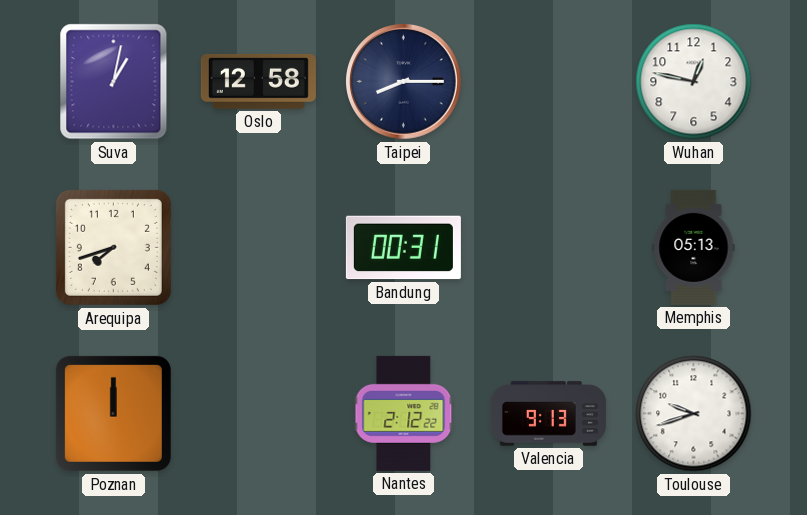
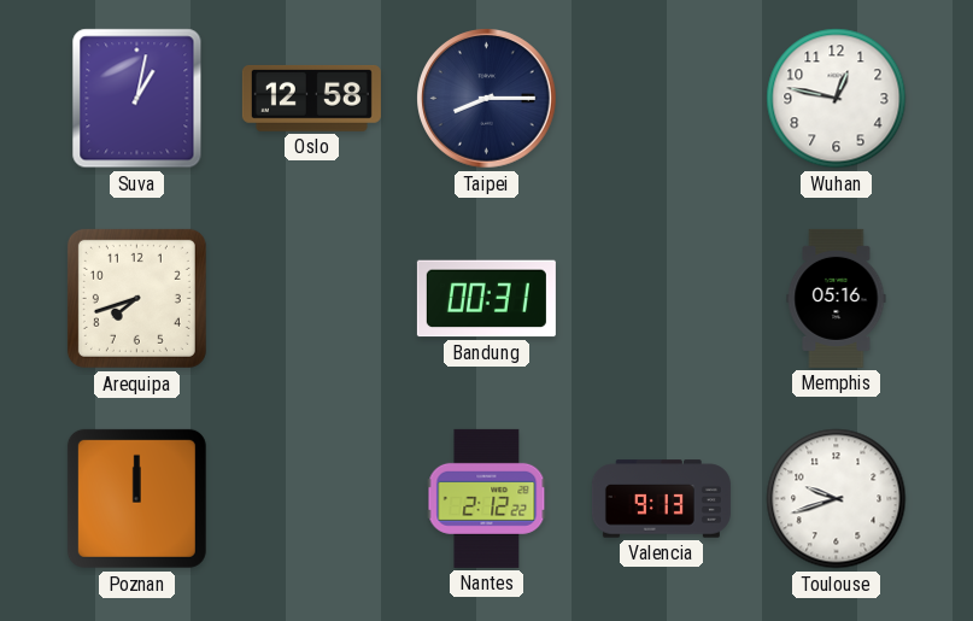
Memphis: 05:13 -> 05:16 (837, 298)
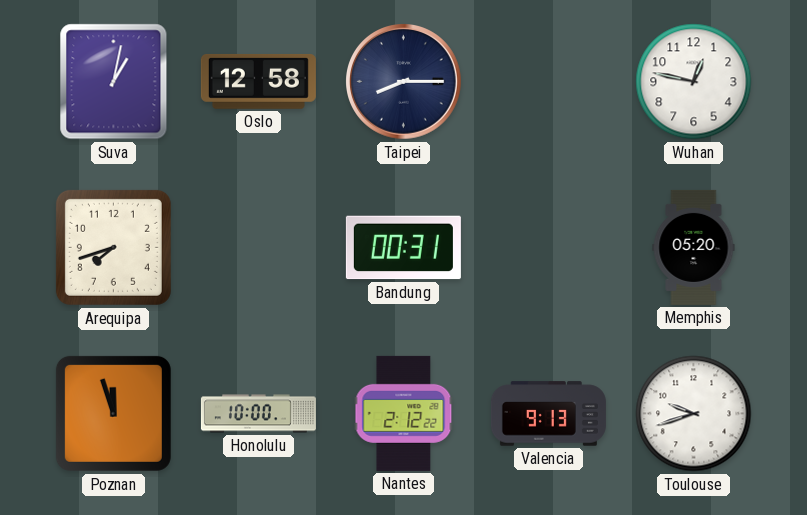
Memphis: 05:16 -> 05:20 (694, 247)
Poznan: 12:00 -> 11:57 (113, 413)
Honolulu: none -> 10:00 (258, 414)
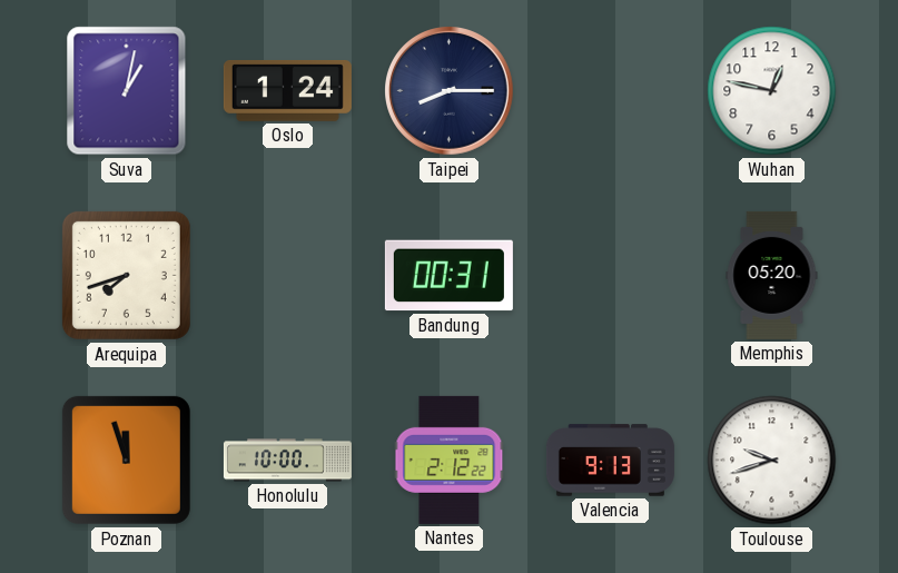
Oslo: 12:58 -> 1:24 (287, 90)
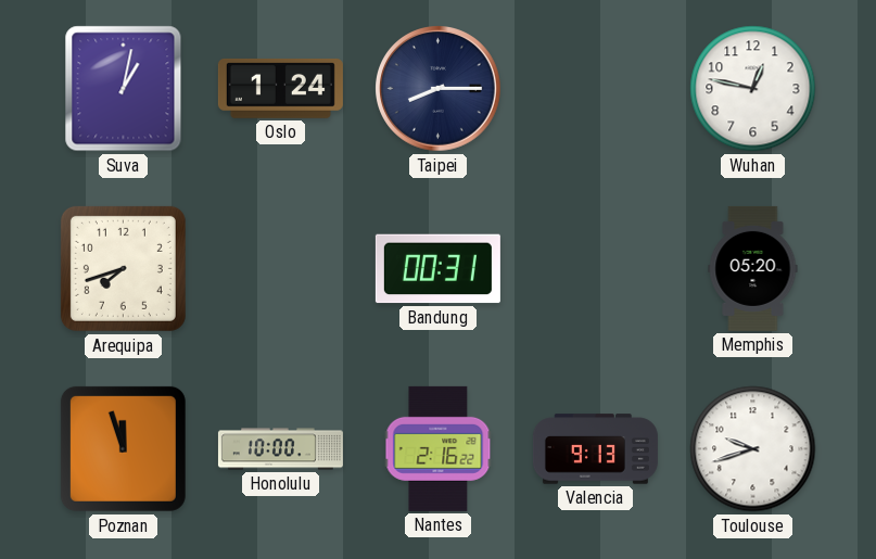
Nantes: 2:12 -> 2:16 (439, 448)
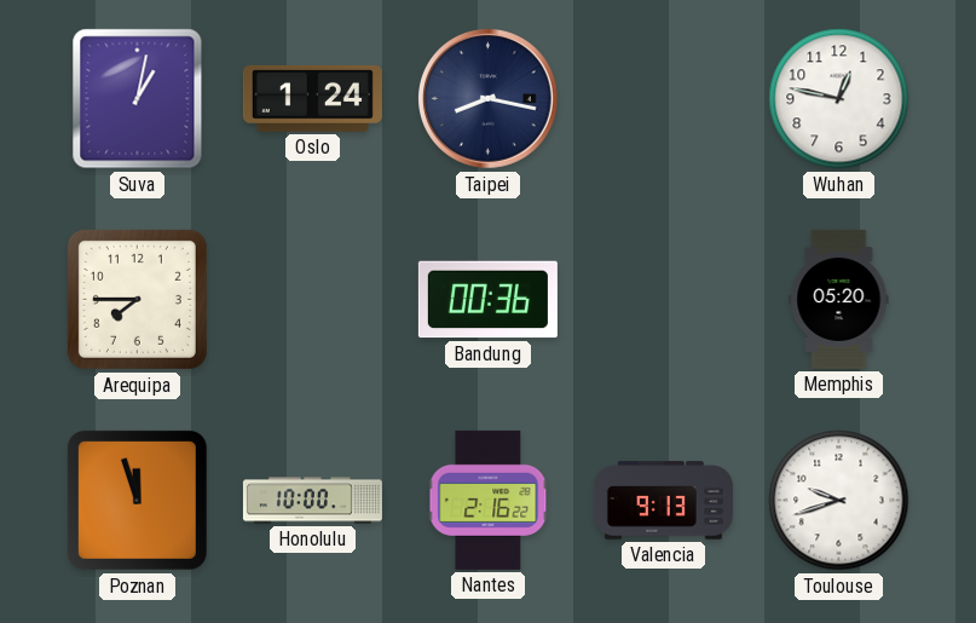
Taipei: 8:15 -> 8:17 (489, 99)
Arequipa: 7:42 -> 7:45 (137, 299)
Bandung: 00:31 -> 00:36 (487, 300)
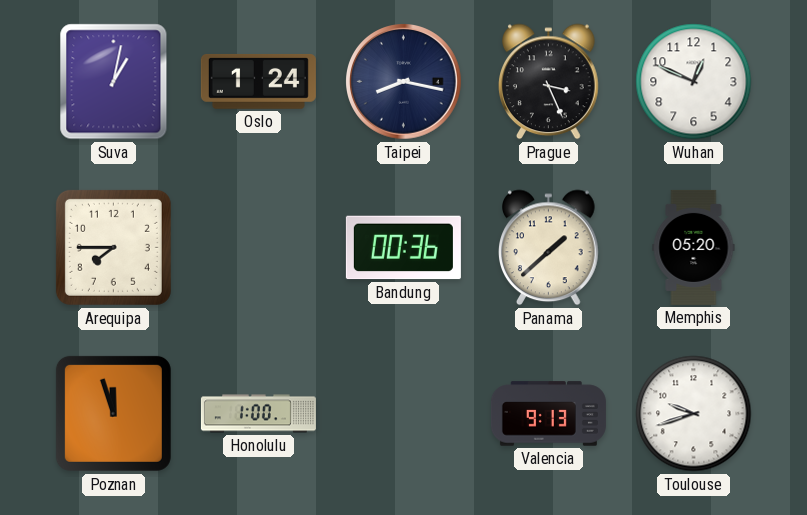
Prague: none -> 3:26 (549, 82)
Wuhan: 12:47 -> 12:49 (694, 82)
Panama: none -> 1:38 (549, 248)
Honolulu: 10:00 -> 1:00 (258, 414)
Nantes: 2:16 -> none (489, 500)
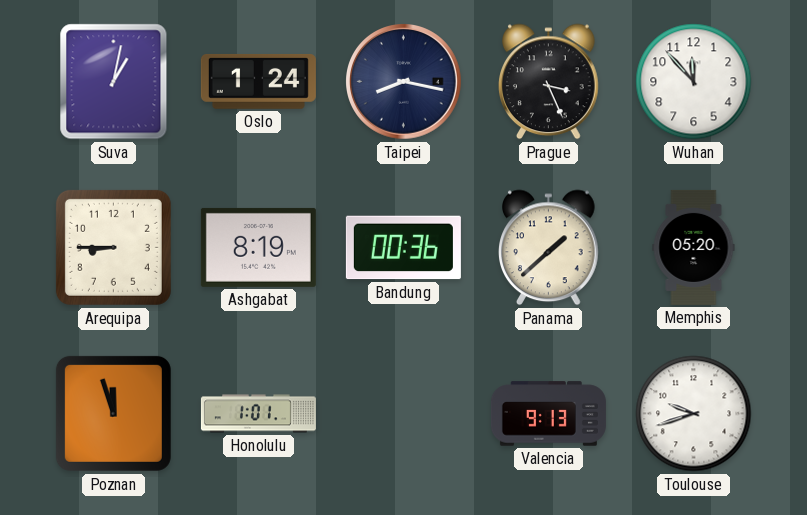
Wuhan: 12:49 -> 11:53 (694, 82)
Arequipa: 7:45 -> 8:45 (113, 247)
Ashgabat: none -> 8:19 (258, 247)
Honolulu: 1:00 -> 1:01 (258, 414)
